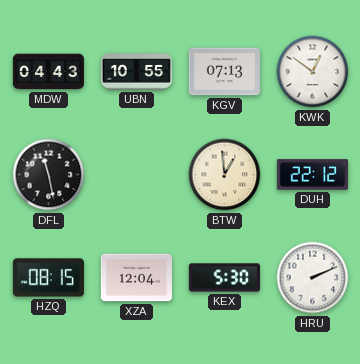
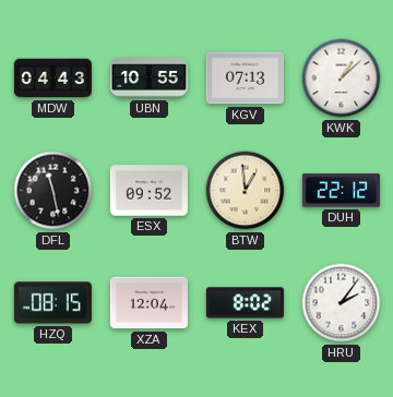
KWK: 12:51 -> 1:08 (342, 79)
ESX: none -> 09:52 (148, 191)
KEX: 5:30 -> 8:02 (245, 303)
HRU: 2:11 -> 2:06 (342, 303)
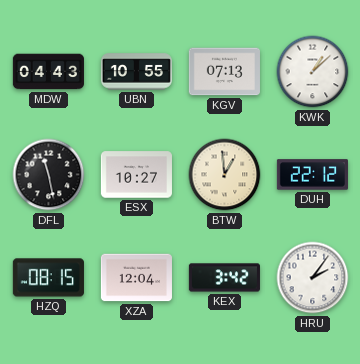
ESX: 09:52 -> 10:27 (136, 175)
KEX: 8:02 -> 3:42 (224, 278)
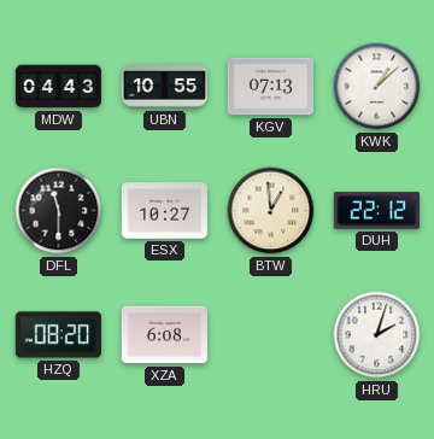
DFL: 11:28 -> 11:30 (59, 211)
HZQ: 08:15 -> 08:20 (58, 335)
XZA: 12:04 -> 6:08 (164, 335)
KEX: 3:42 -> none (224, 278)
HRU: 2:06 -> 2:03 (377, 335)
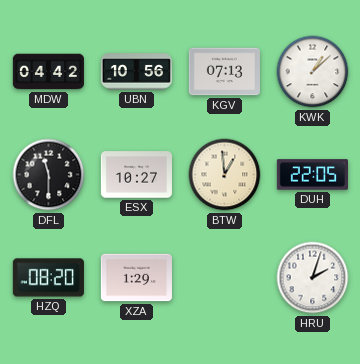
MDW: 04:43 -> 04:42 (48, 72)
UBN: 10:55 -> 10:56 (136, 72)
DUH: 22:12 -> 22:05 (312, 175)
XZA: 6:08 -> 1:29 (136, 278)
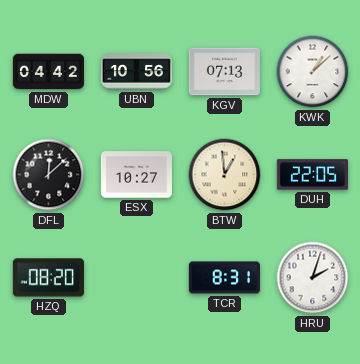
DFL: 11:30 -> 12:08 (49, 175)
XZA: 1:29 -> none (136, 278)
TCR: none -> 8:31 (224, 278)
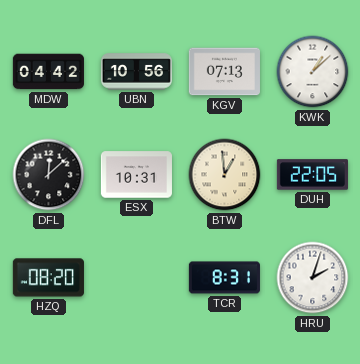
ESX: 10:27 -> 10:31 (136, 175)
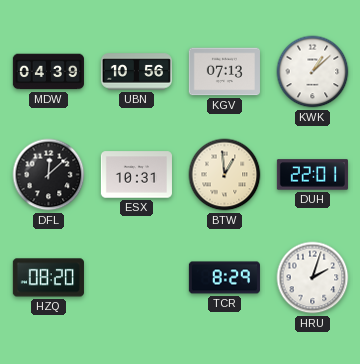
MDW: 04:42 -> 04:39 (48, 72)
DUH: 22:05 -> 22:01 (312, 175)
TCR: 8:31 -> 8:29 (224, 278)
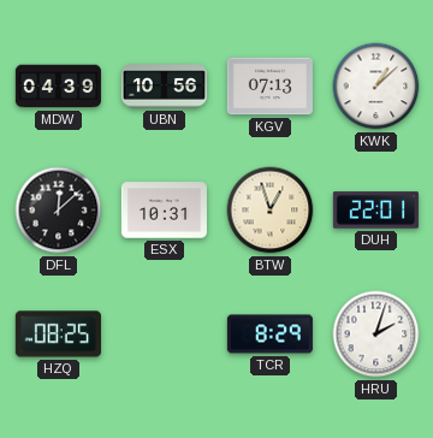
BTW: 12:59 -> 12:57 (271, 211)
HZQ: 08:20 -> 08:25 (58, 335)
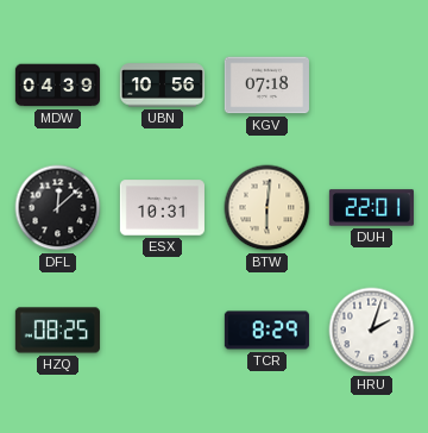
KGV: 07:13 -> 07:18 (266, 86)
KWK: 1:08 -> none (376, 87)
BTW: 12:57 -> 6:01 (267, 208)
